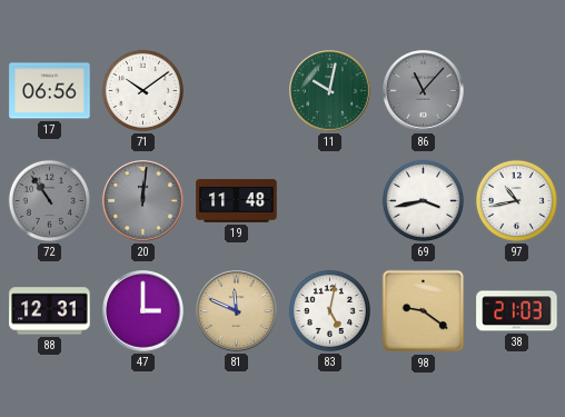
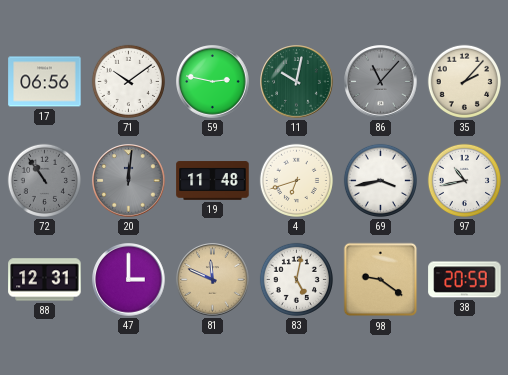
59: none -> 2:47 (213, 82)
35: none -> 2:07 (464, 81)
4: none -> 6:42 (296, 180)
38: 21:03 -> 20:59 (465, 280)
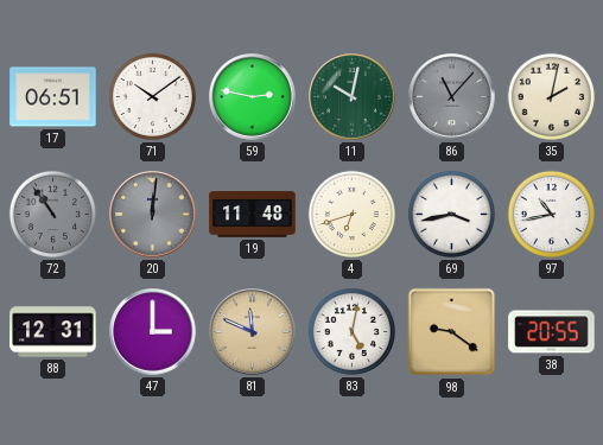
17: 06:56 -> 06:51 (53, 97)
35: 2:07 -> 2:02 (551, 96)
38: 20:59 -> 20:55 (552, 332)
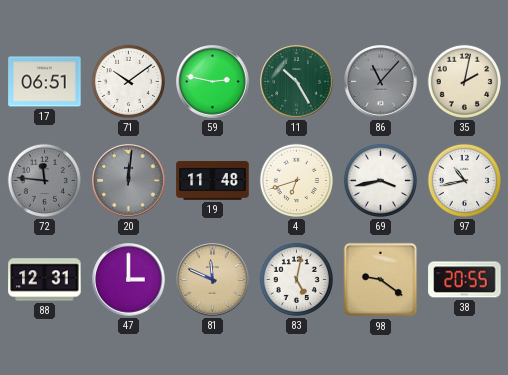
11: 10:02 -> 10:25 (297, 82)
72: 10:54 -> 11:46 (44, 180)
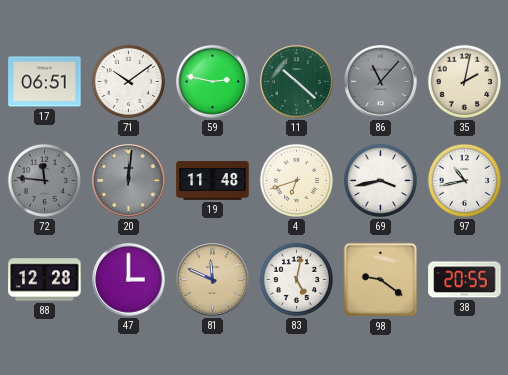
11: 10:25 -> 10:22 (297, 82)
88: 12:31 -> 12:28 (45, 280)
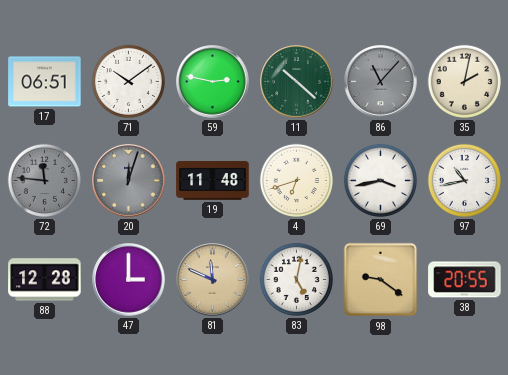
20: 12:01 -> 12:03 (129, 181)
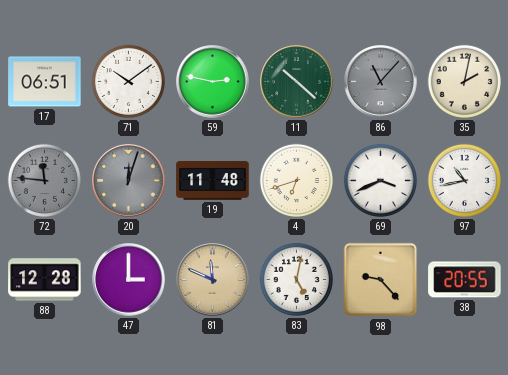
69: 3:43 -> 3:41 (380, 180)
98: 9:21 -> 9:23 (381, 280)
